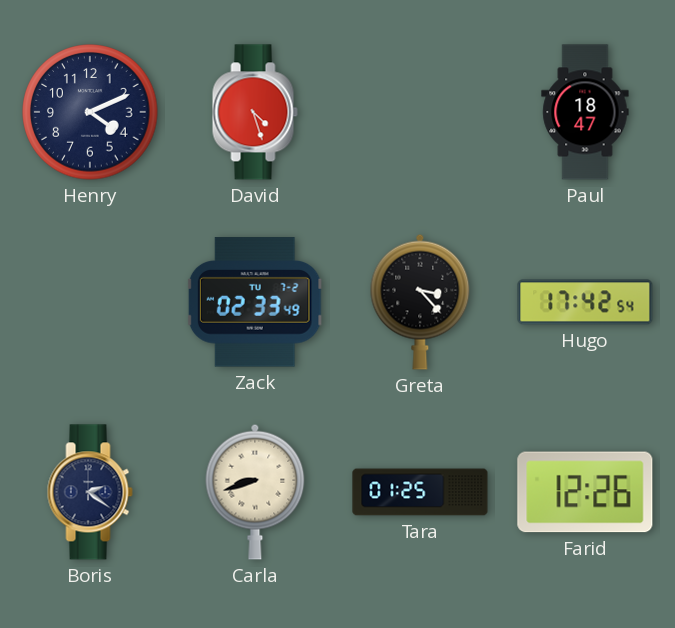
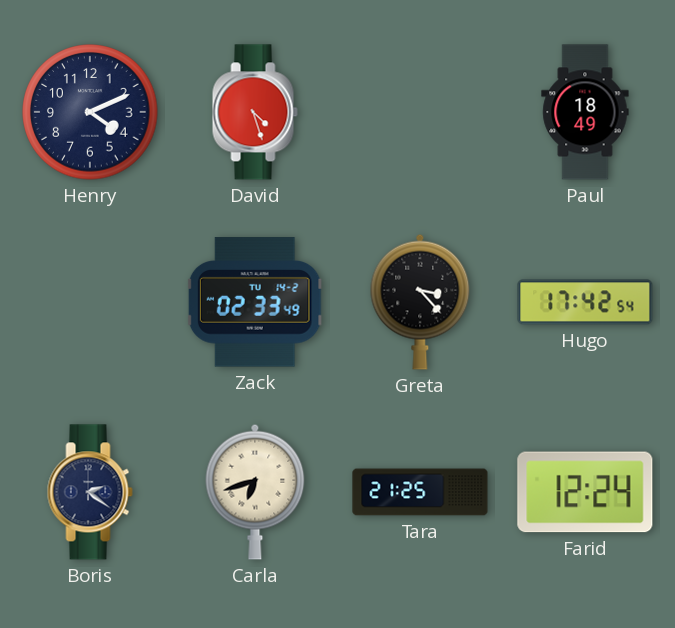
Paul: 18:47 -> 18:49 (585, 112)
Zack date: TU 7-2 -> TU 14-2 (255, 302)
Carla: 8:42 -> 6:42 (255, 492)
Tara: 01:25 -> 21:25 (420, 492)
Farid: 12:26 -> 12:24 (585, 492)
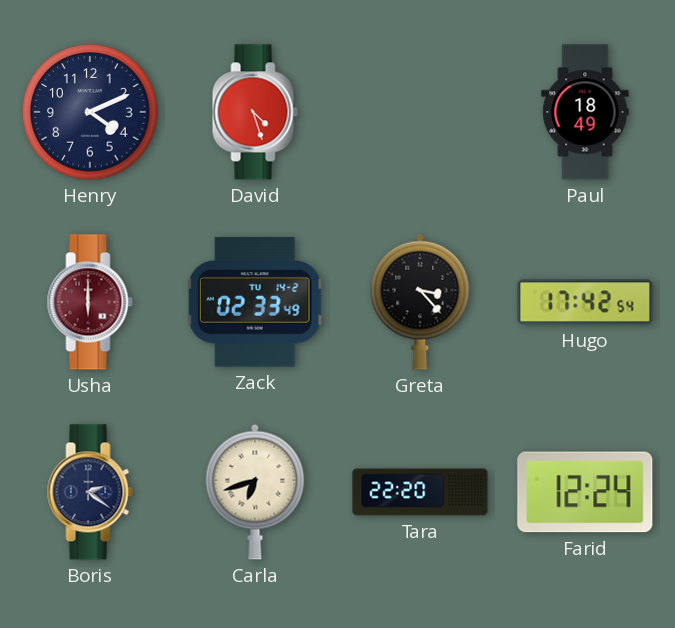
Usha: none -> 6:00 (90, 302)
Tara: 21:25 -> 22:20 (420, 492)
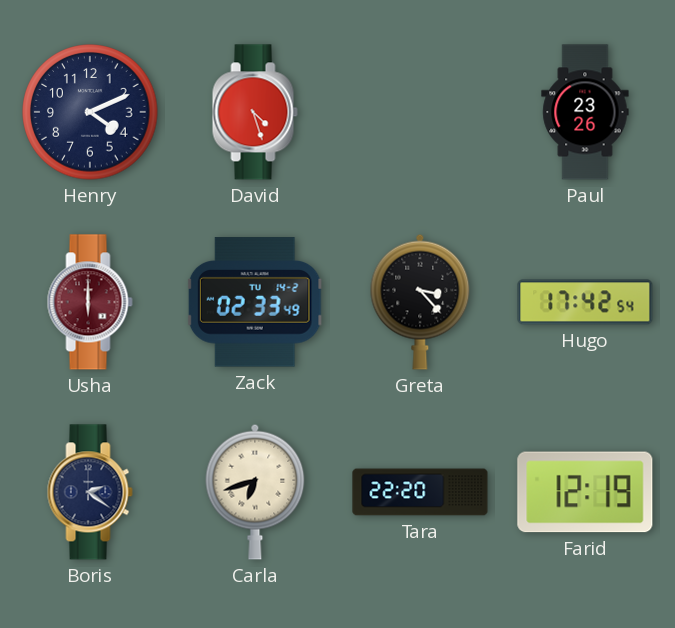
Paul: 18:49 -> 23:26 (585, 112)
Farid: 12:24 -> 12:19 (585, 492)
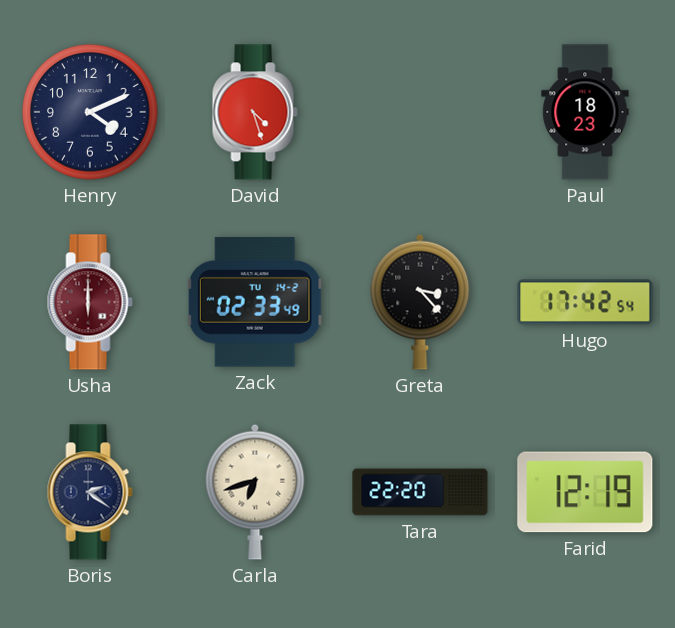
Paul: 23:26 -> 18:23 (585, 112)
